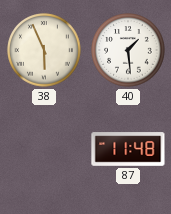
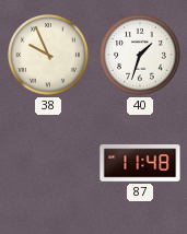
38: 5:56 -> 9:56 (48, 55)
40: 1:29 -> 1:33 (140, 55)
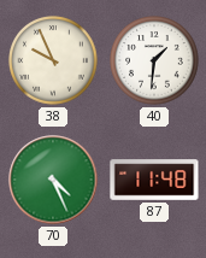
40: 1:33 -> 1:31 (154, 60)
70: none -> 4:26 (53, 180)
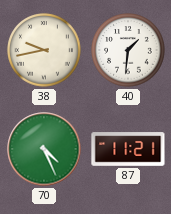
38: 9:56 -> 9:43 (44, 50)
87: 11:48 -> 11:21 (128, 149)
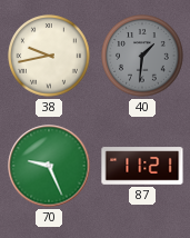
40 dial: white -> grey (142, 56)
70: 4:26 -> 9:26 (49, 166)
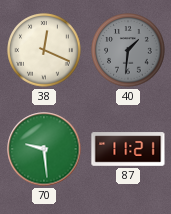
38: 9:43 -> 12:19 (44, 50)
70: 9:26 -> 9:29 (44, 149)
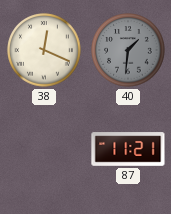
70: 9:29 -> none (44, 149)
